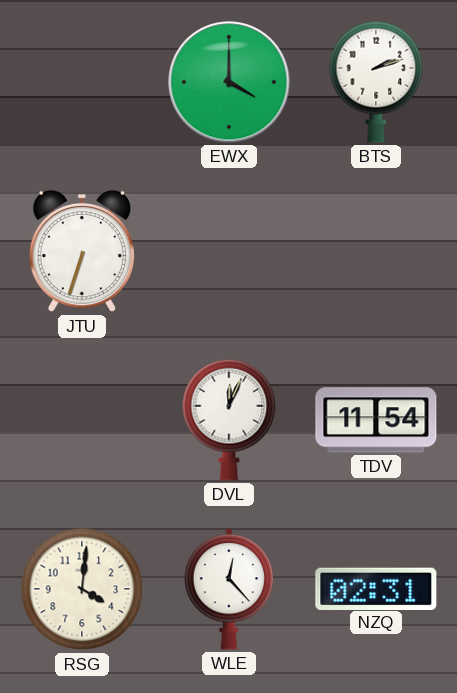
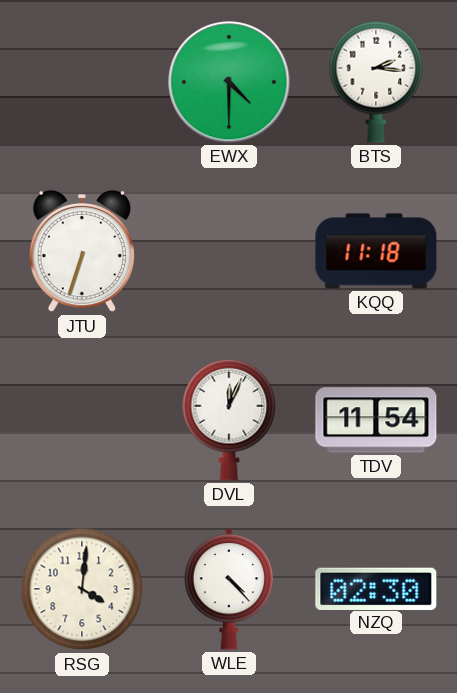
EWX: 4:00 -> 4:30 (229, 82)
BTS: 2:12 -> 2:16 (376, 82)
KQQ: none -> 11:18 (376, 251)
WLE: 12:23 -> 4:23 (229, 589)
NZQ: 02:31 -> 02:30 (376, 588)
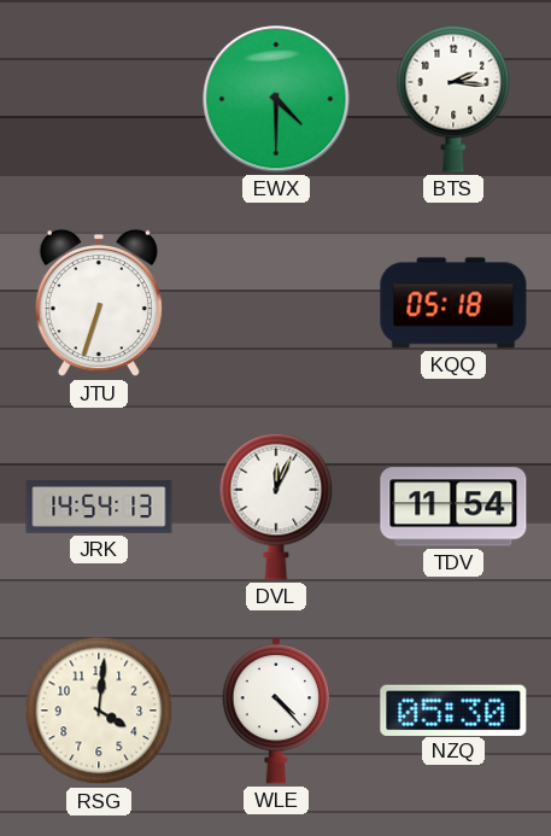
KQQ: 11:18 -> 05:18 (453, 303)
JRK: none -> 14:54 (99, 507)
NZQ: 02:30 -> 05:30 (453, 709)
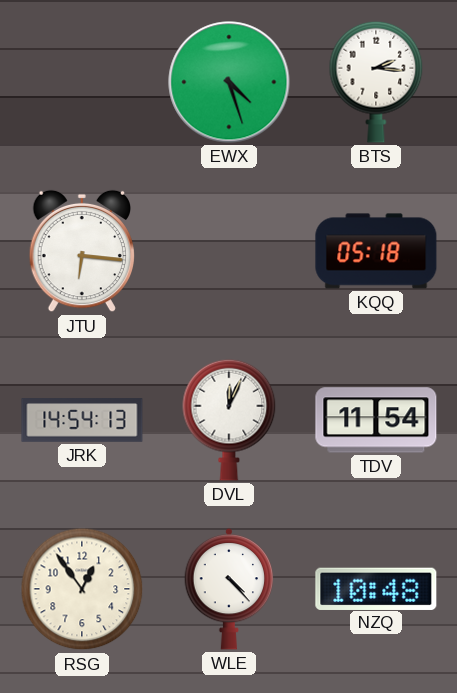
EWX: 4:30 -> 4:27 (229, 82)
JTU: 6:33 -> 6:16 (81, 251)
RSG: 4:01 -> 12:54 (82, 589)
NZQ: 05:30 -> 10:48 (376, 588)
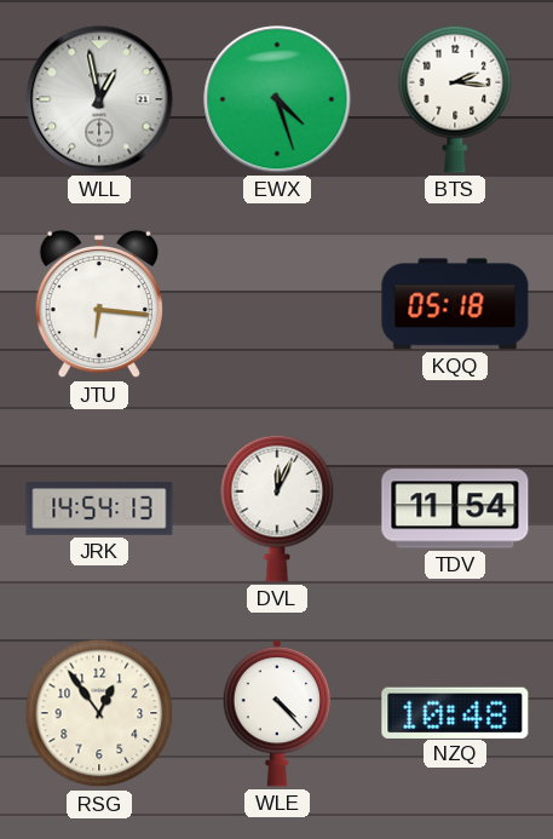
WLL: none -> 12:58 (99, 99)
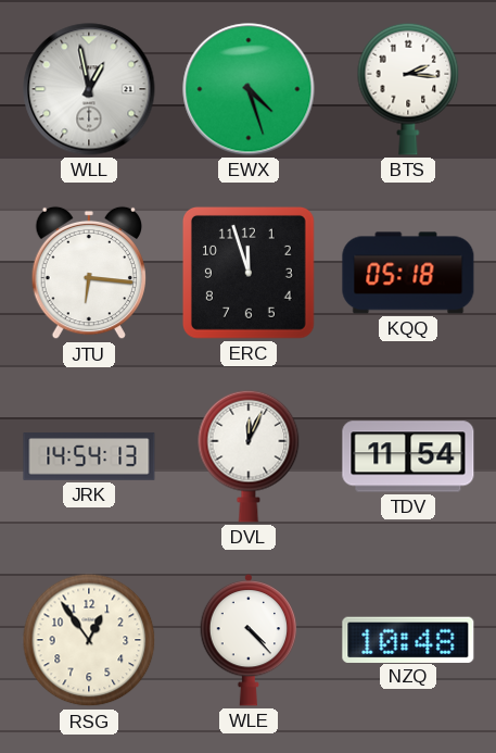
ERC: none -> 11:57 (249, 273)
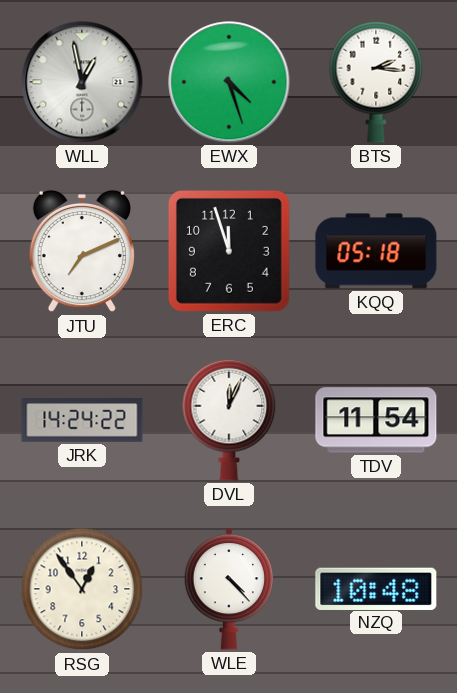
JTU: 6:16 -> 7:11 (81, 251)
JRK: 14:54 -> 14:24 (82, 420)
